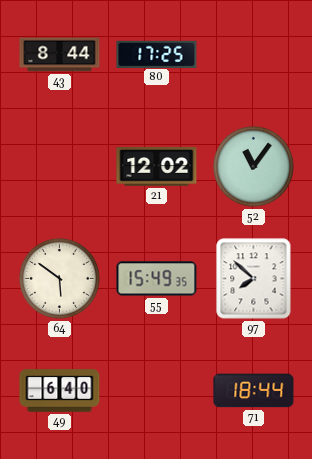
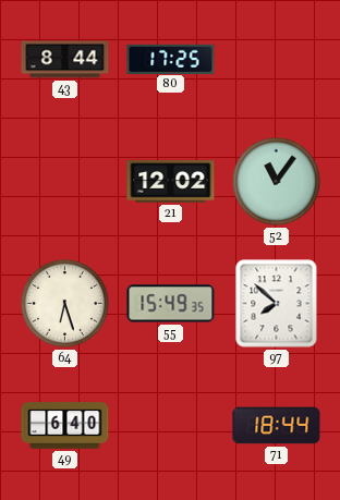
64: 5:51 -> 6:27 (64, 303)
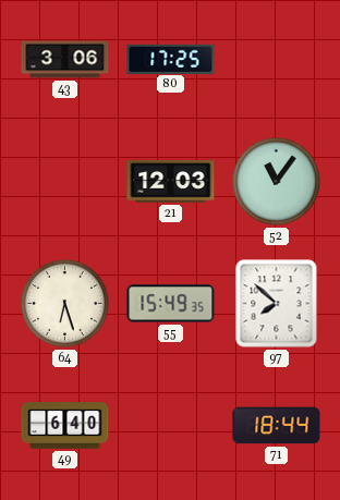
43: 8:44 -> 3:06 (65, 60)
21: 12:02 -> 12:03 (171, 182)
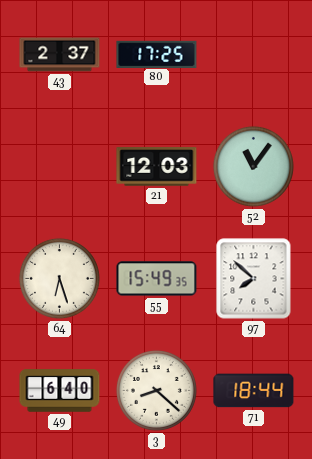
43: 3:06 -> 2:37 (60, 55)
3: none -> 8:22 (156, 390)
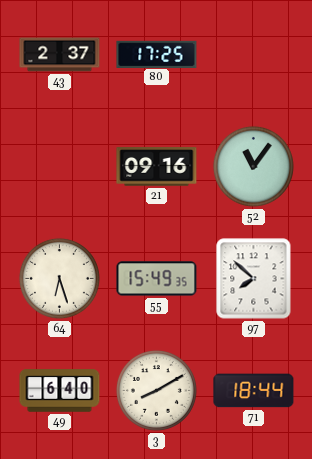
21: 12:03 -> 09:16 (157, 167)
3: 8:22 -> 8:10 (156, 390)
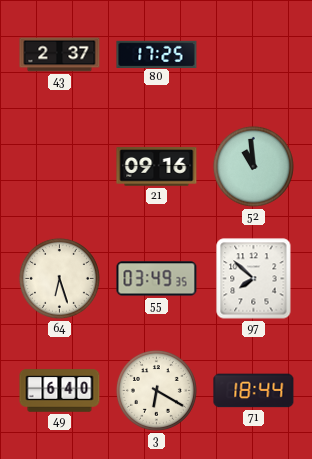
52: 11:06 -> 10:59 (253, 166)
55: 15:49 -> 03:49 (157, 279)
3: 8:10 -> 6:20 (156, 390)
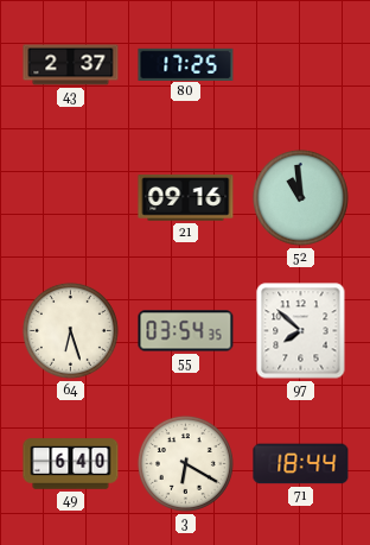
55: 03:49 -> 03:54 (186, 331)
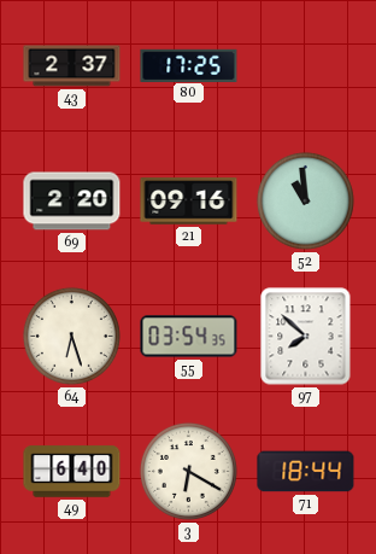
69: none -> 2:20 (72, 202)
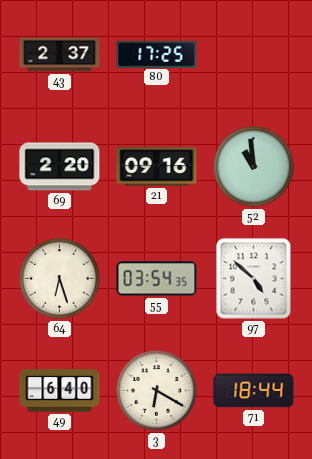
97: 7:52 -> 4:52 (254, 279)
